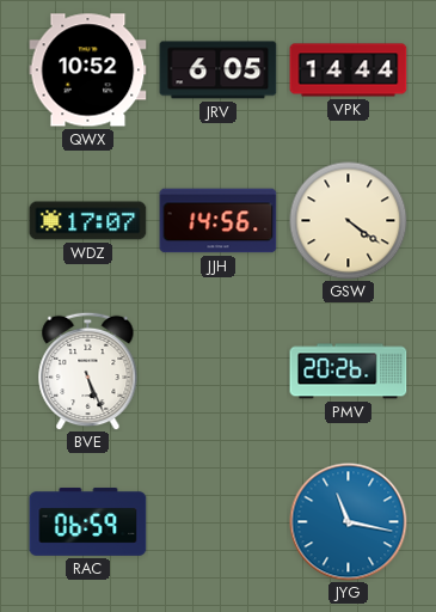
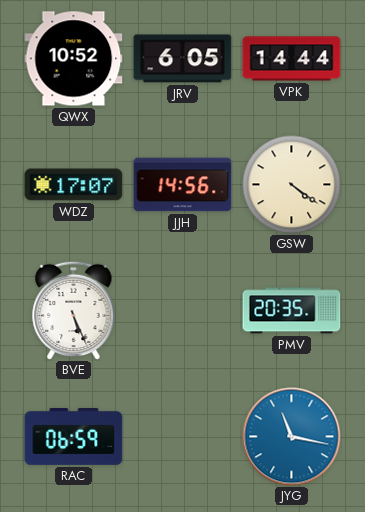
PMV: 20:26 -> 20:35 (292, 311)
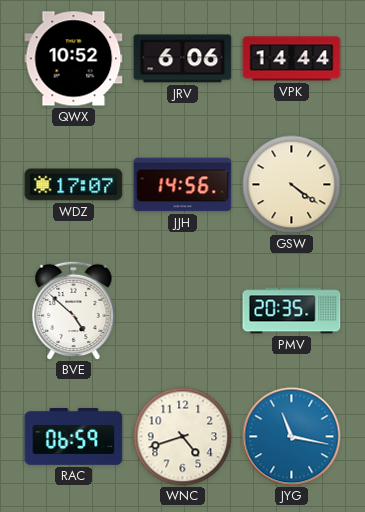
JRV: 6:05 -> 6:06 (183, 59)
BVE: 5:26 -> 4:52 (74, 310)
WNC: none -> 4:42 (183, 437)
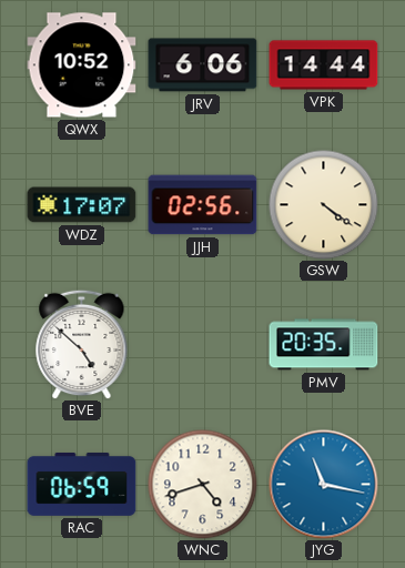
JJH: 14:56 -> 02:56 (203, 205)
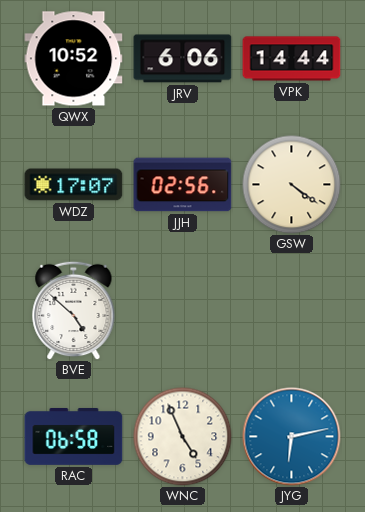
PMV: 20:35 -> none (324, 345)
RAC: 06:59 -> 06:58 (74, 436)
WNC: 4:42 -> 4:56 (183, 437)
JYG: 11:17 -> 6:13 (292, 437)
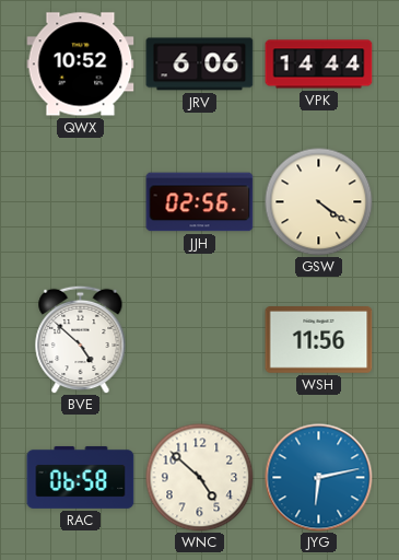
WDZ: 17:07 -> none (74, 185)
WSH: none -> 11:56 (319, 340)
WNC: 4:56 -> 4:52 (200, 478)
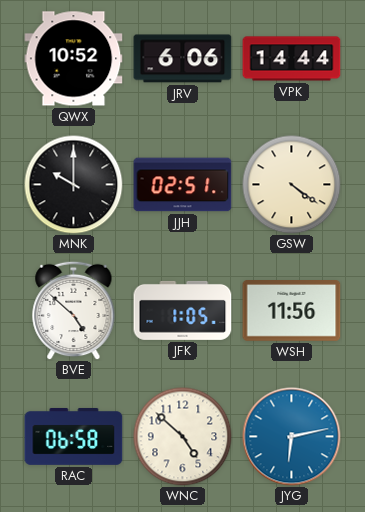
MNK: none -> 10:00 (74, 185)
JJH: 02:56 -> 02:51 (183, 185)
JFK: none -> 1:05 (183, 310)
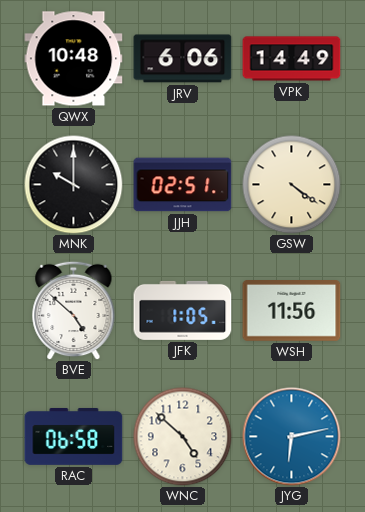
QWX: 10:52 -> 10:48 (74, 59)
VPK: 14:44 -> 14:49 (292, 59)
